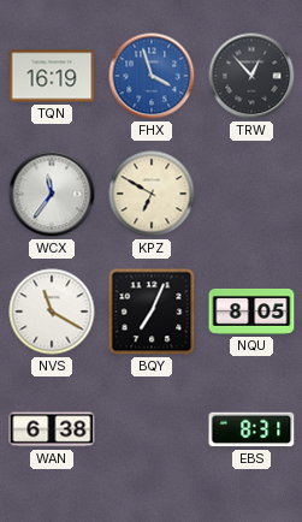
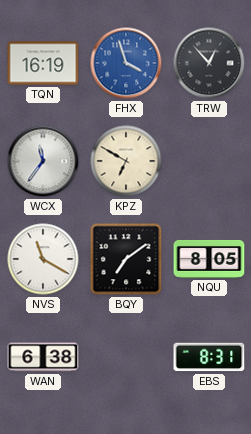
BQY: 7:04 -> 7:09 (126, 259)
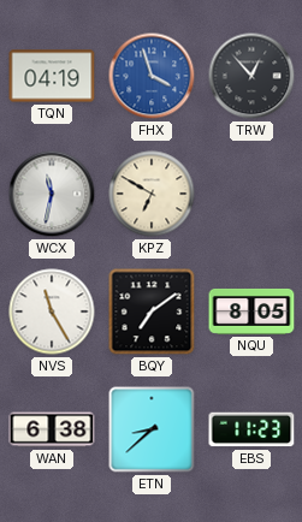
TQN: 16:19 -> 04:19 (52, 76)
WCX: 11:36 -> 11:32 (52, 194)
NVS: 11:20 -> 11:25 (52, 312)
ETN: none -> 8:38 (152, 429)
EBS: 8:31 -> 11:23 (251, 429)
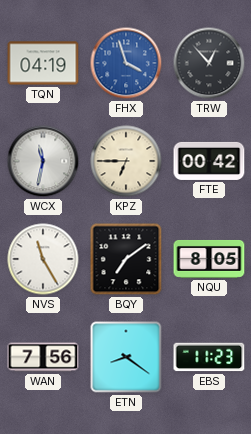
KPZ: 6:50 -> 6:45 (126, 161)
FTE: none -> 00:42 (209, 161)
WAN: 6:38 -> 7:56 (43, 357)
ETN: 8:38 -> 8:21 (126, 357)
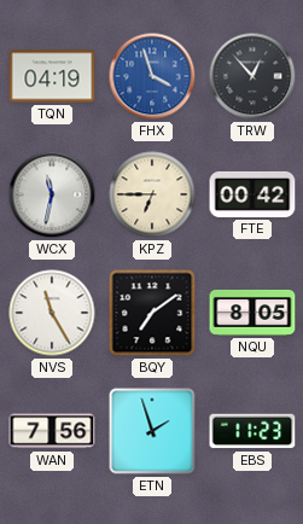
ETN: 8:21 -> 1:57 (152, 431)
